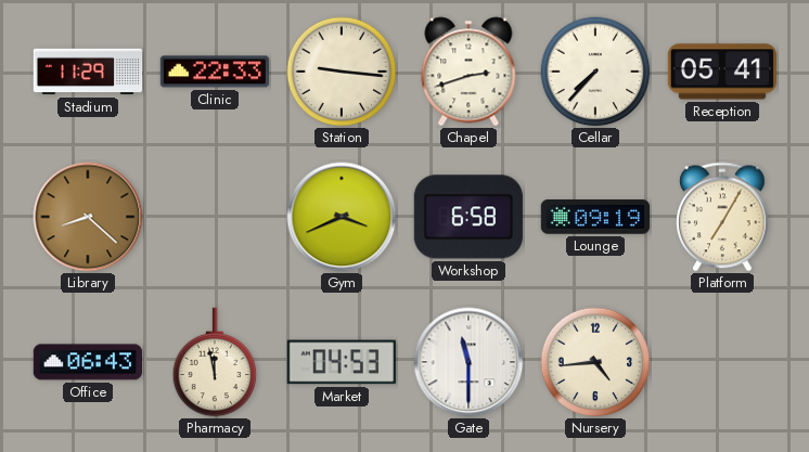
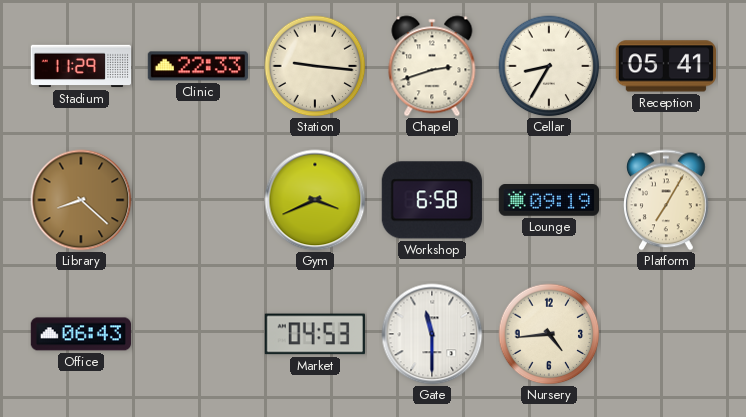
Cellar: 7:37 -> 8:35 (549, 66)
Pharmacy: 11:58 -> none (215, 362)
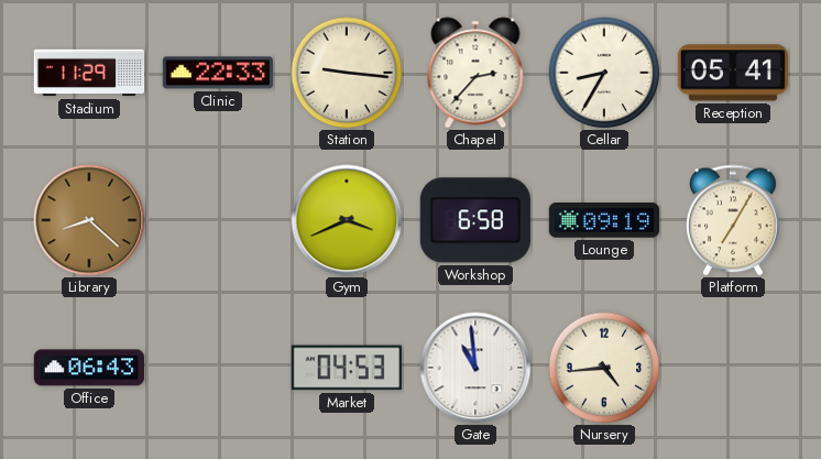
Chapel: 2:42 -> 2:37 (475, 73)
Gate: 11:30 -> 10:59 (475, 368)
